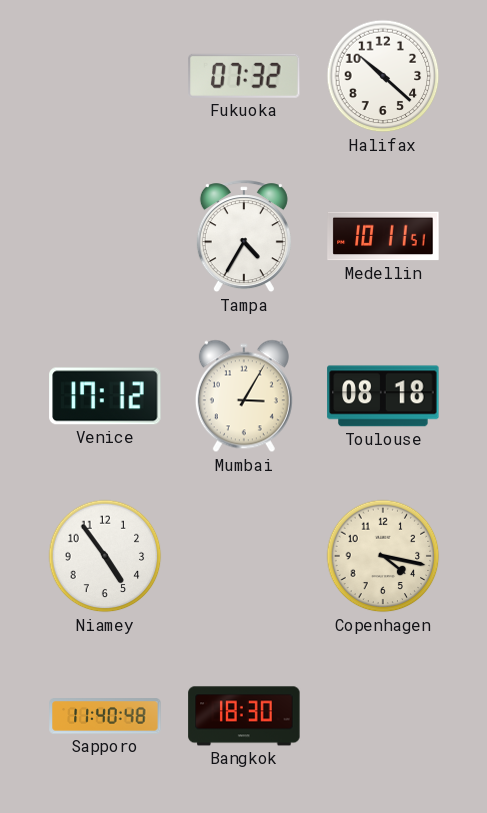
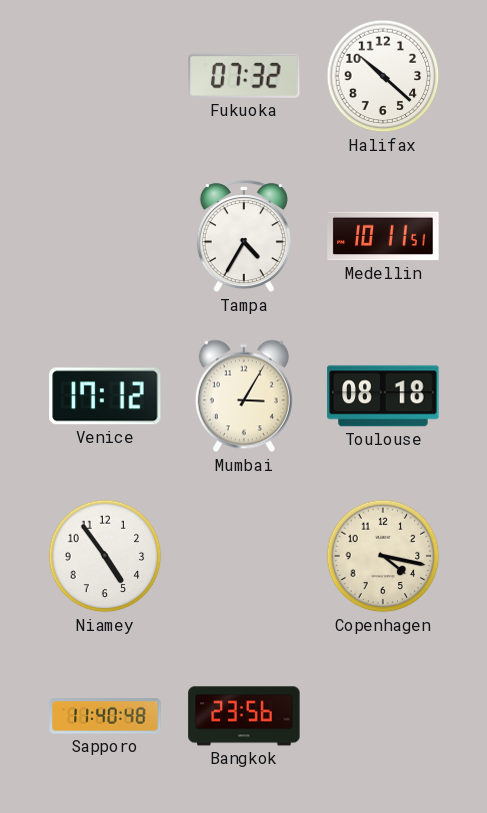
Bangkok: 18:30 -> 23:56 (244, 716)
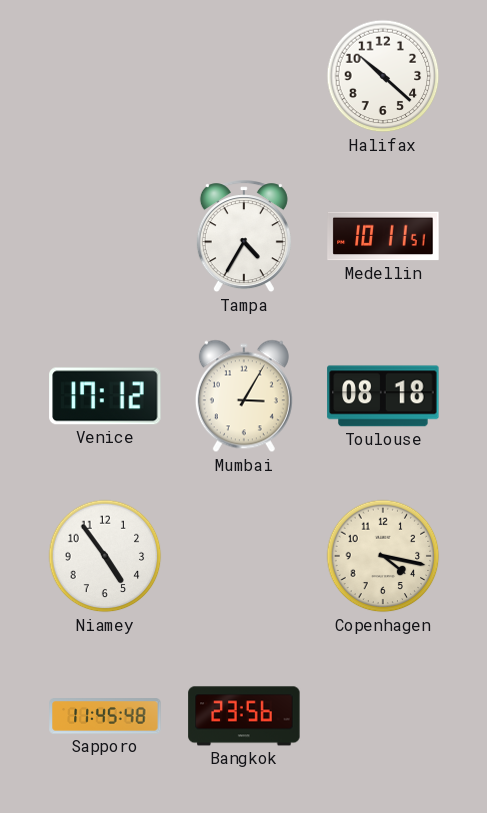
Fukuoka: 07:32 -> none (244, 76)
Sapporo: 11:40 -> 11:45 (105, 716)
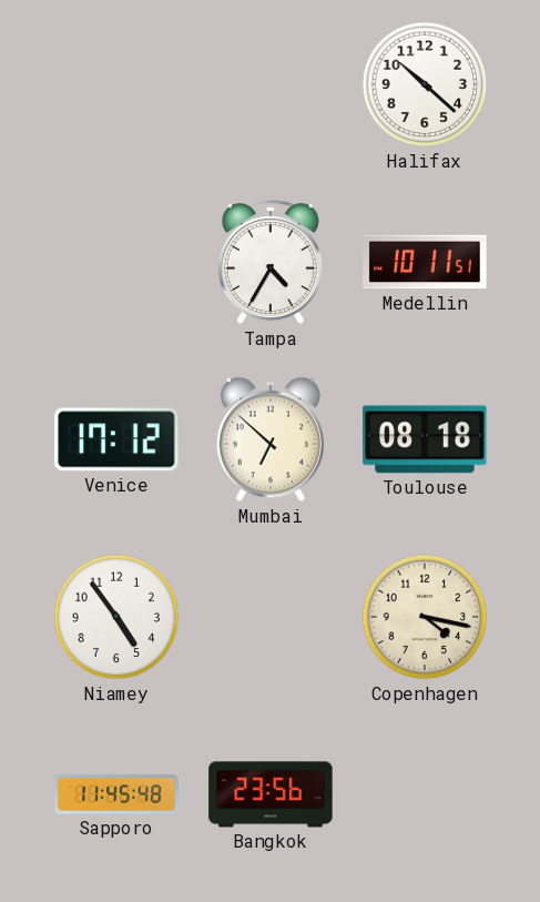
Mumbai: 3:05 -> 6:52 (271, 439)
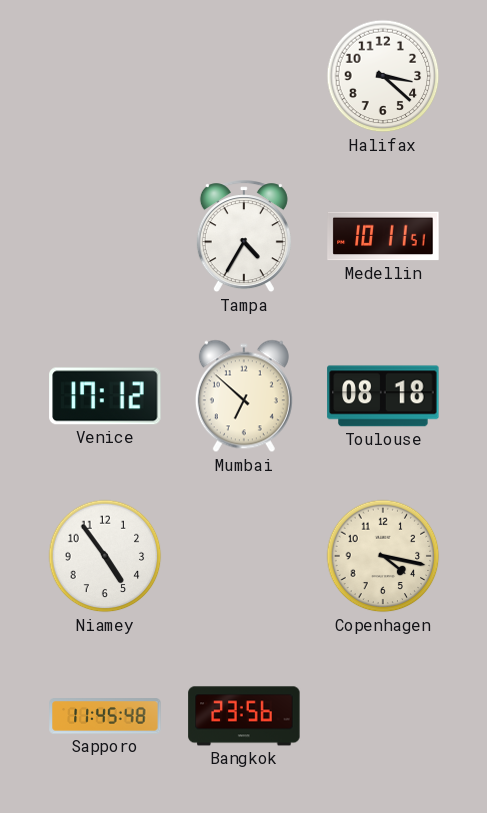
Halifax: 10:22 -> 3:22 (383, 76)
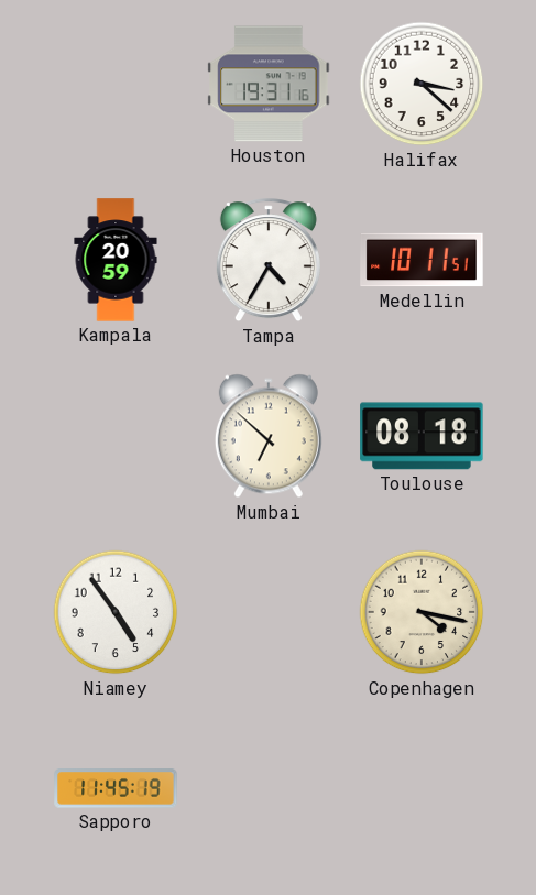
Houston: none -> 19:31 (269, 84)
Kampala: none -> 20:59 (116, 260)
Venice: 17:12 -> none (105, 396)
Sapporo: 11:45:48 -> 11:45:19 (116, 788)
Bangkok: 23:56 -> none (244, 716)
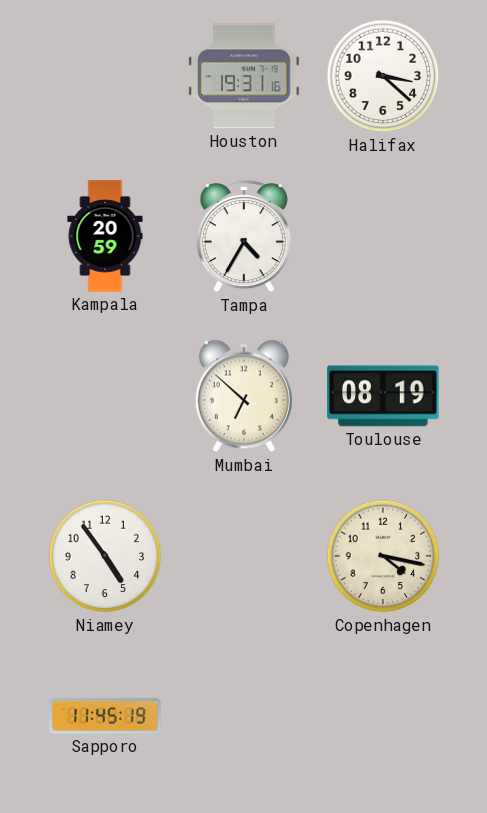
Medellin: 10:11 -> none (422, 260)
Toulouse: 08:18 -> 08:19 (383, 396)
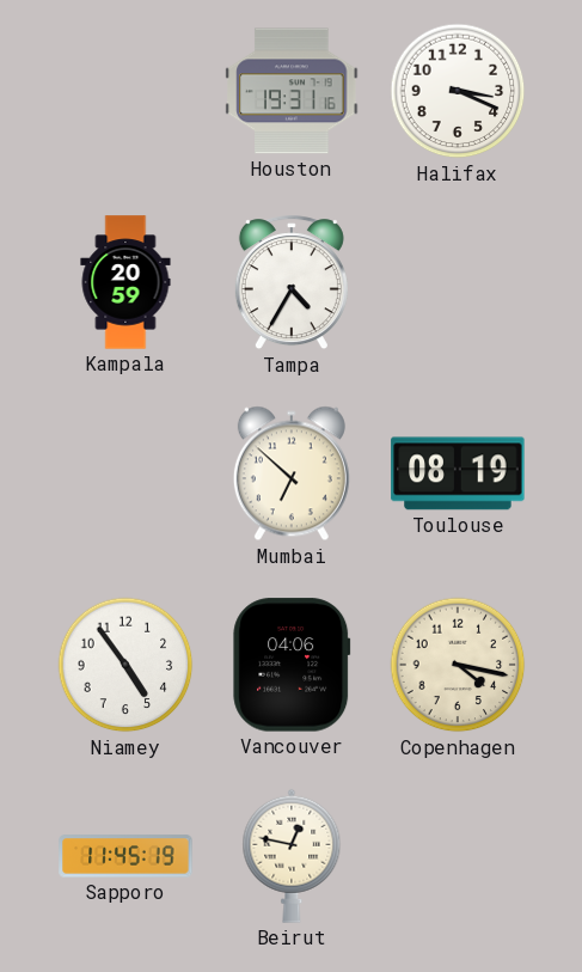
Halifax: 3:22 -> 3:19 (458, 91)
Vancouver: none -> 04:06 (292, 665)
Beirut: none -> 12:47 (292, 856)
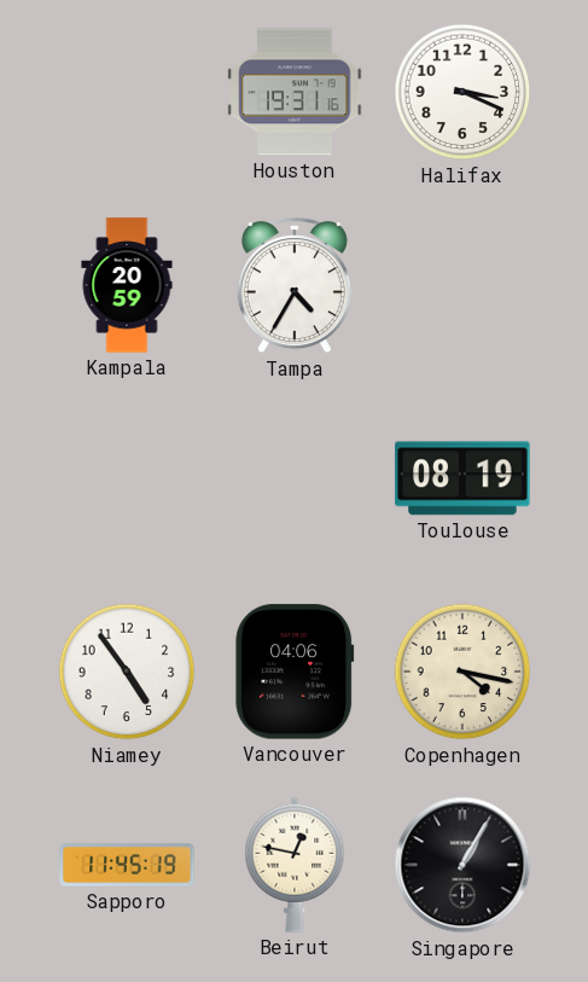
Mumbai: 6:52 -> none (292, 473)
Singapore: none -> 1:05 (462, 865)
